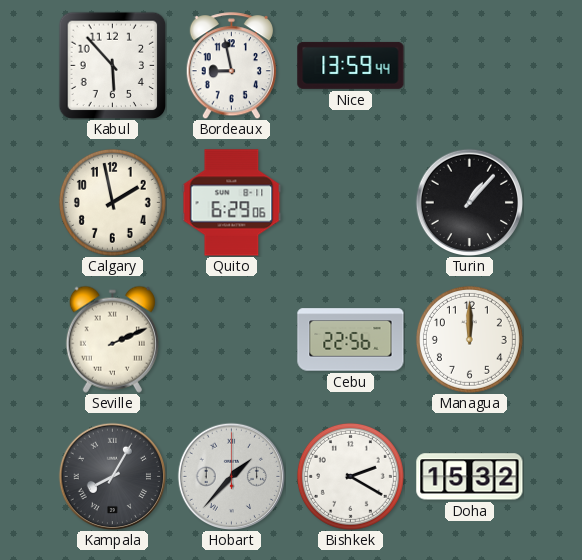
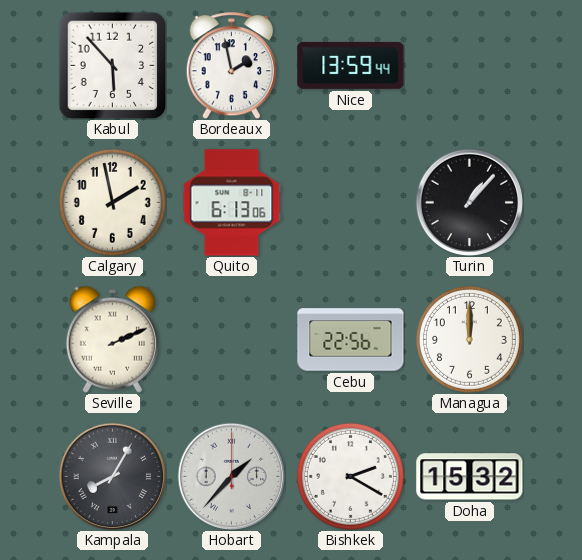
Bordeaux: 8:58 -> 1:58 (231, 66)
Quito: 6:29 -> 6:13 (232, 203)
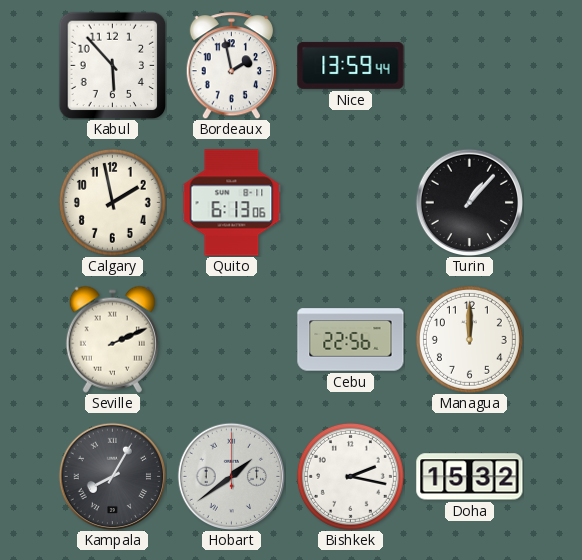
Hobart: 1:37 -> 1:39 (231, 476)
Bishkek: 2:20 -> 2:17 (350, 476)
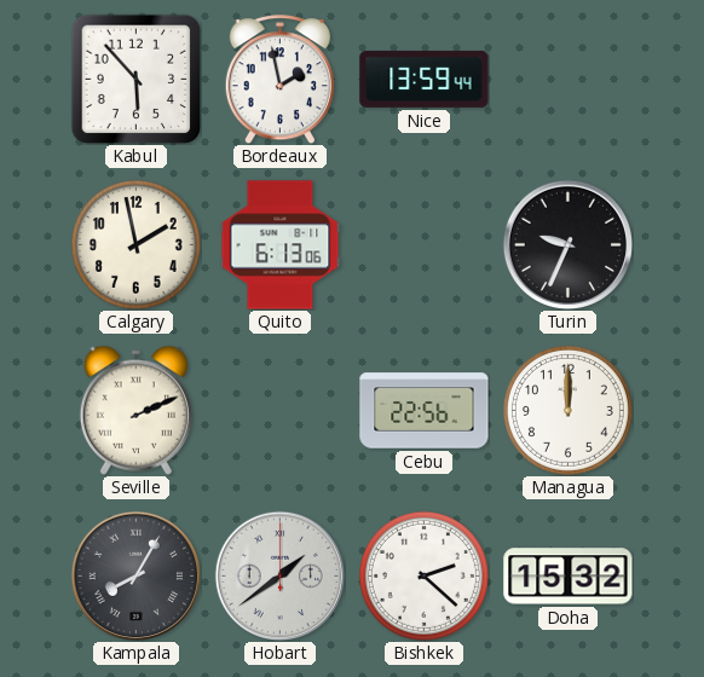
Turin: 1:07 -> 9:34 (567, 244)
Bishkek: 2:17 -> 2:22 (423, 575)
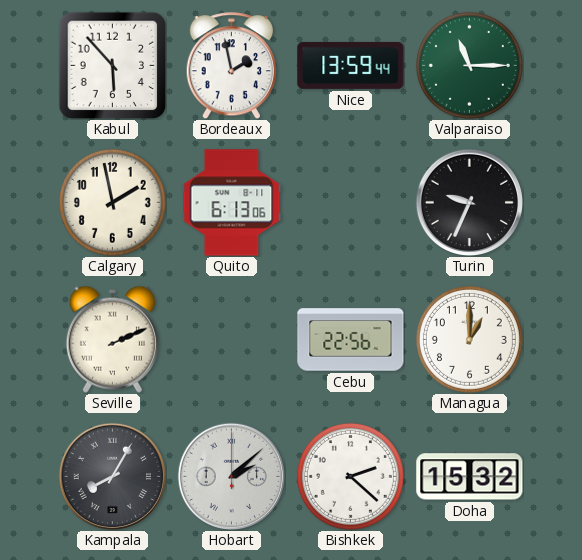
Valparaiso: none -> 11:15 (469, 65)
Managua: 12:00 -> 1:00 (469, 339)
Hobart: 1:39 -> 2:08 (231, 476)
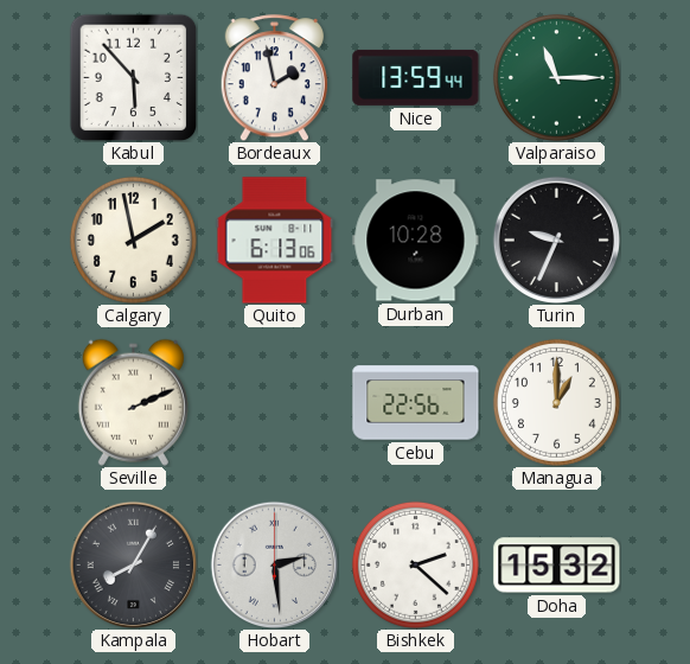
Durban: none -> 10:28 (416, 241)
Hobart: 2:08 -> 2:29 (274, 564)
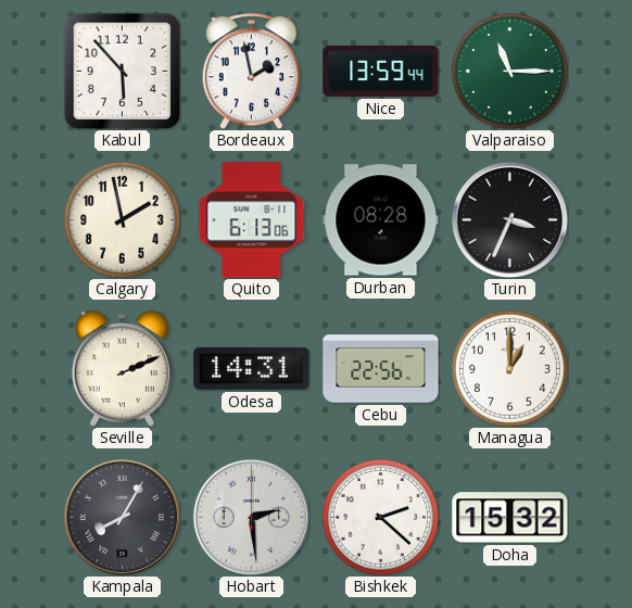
Durban: 10:28 -> 08:28 (381, 220)
Turin: 9:34 -> 3:34 (509, 219)
Odesa: none -> 14:31 (252, 368)
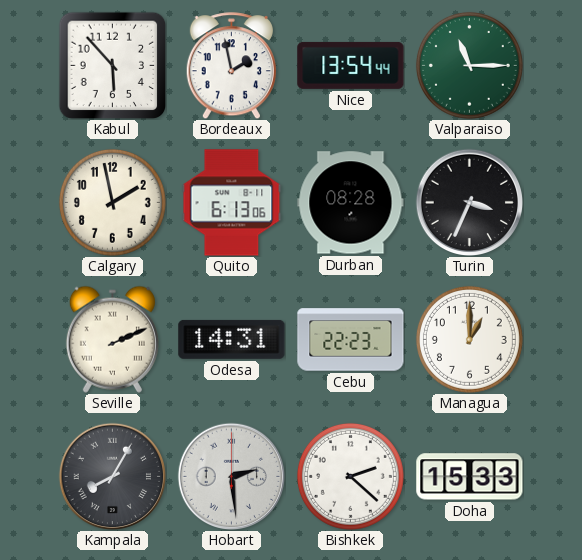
Nice: 13:59 -> 13:54 (351, 65)
Cebu: 22:56 -> 22:23 (351, 340)
Doha: 15:32 -> 15:33 (470, 477)
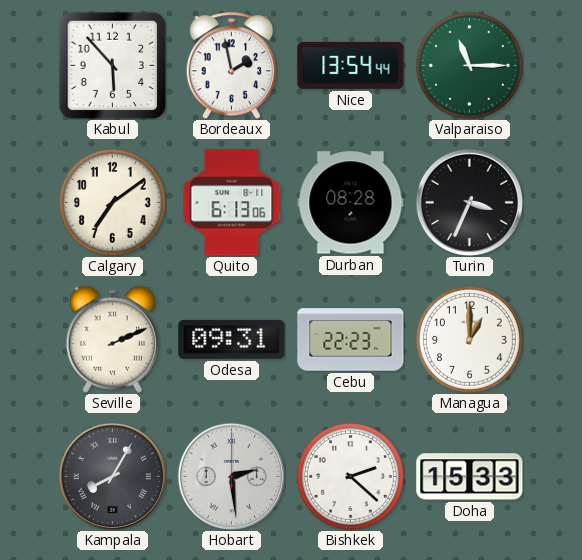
Calgary: 1:58 -> 7:09 (112, 202)
Odesa: 14:31 -> 09:31 (232, 339)
